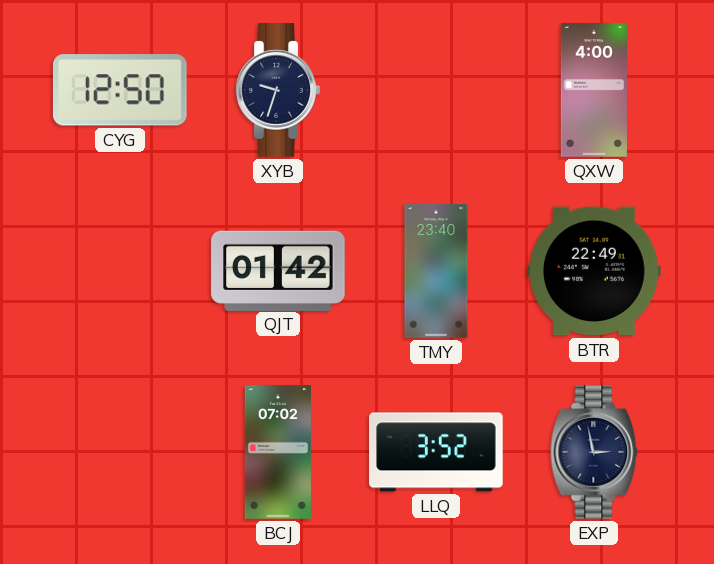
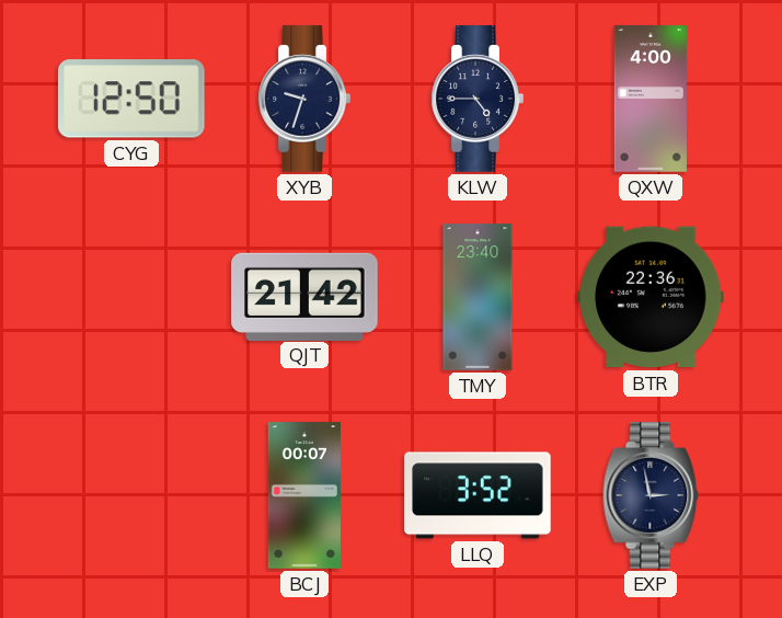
KLW: none -> 4:45 (478, 99)
QJT: 01:42 -> 21:42 (304, 296)
BTR: 22:49 -> 22:36 (651, 297)
BCJ: 07:02 -> 00:07 (304, 495)
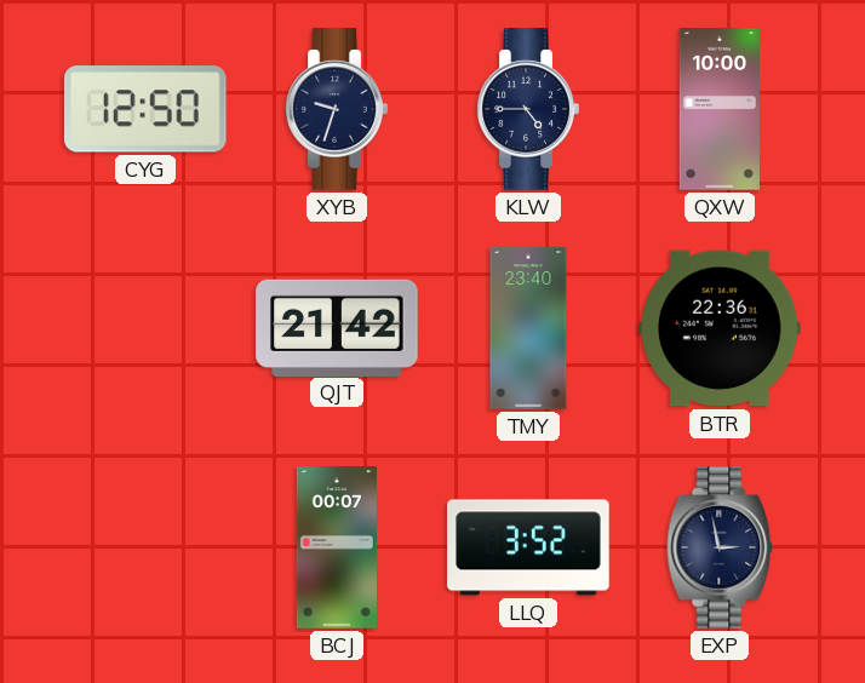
QXW: 4:00 -> 10:00 (720, 109)
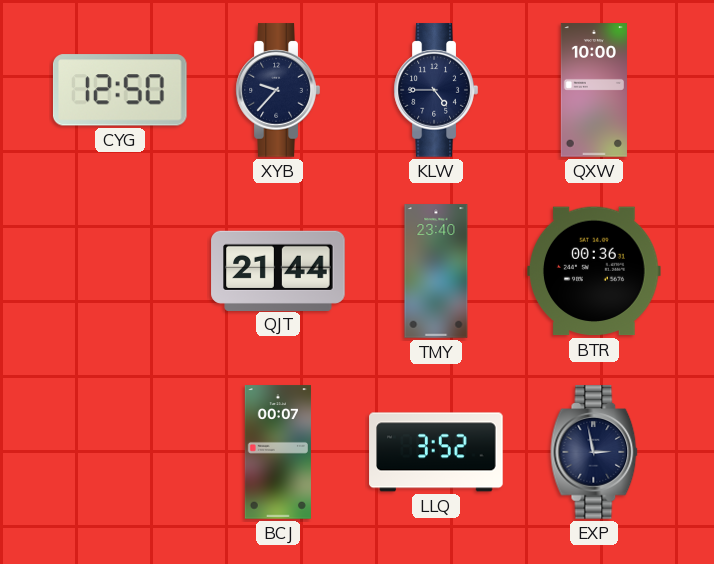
XYB: 9:33 -> 9:37 (278, 90)
QJT: 21:42 -> 21:44 (278, 270)
BTR: 22:36 -> 00:36 (594, 271)
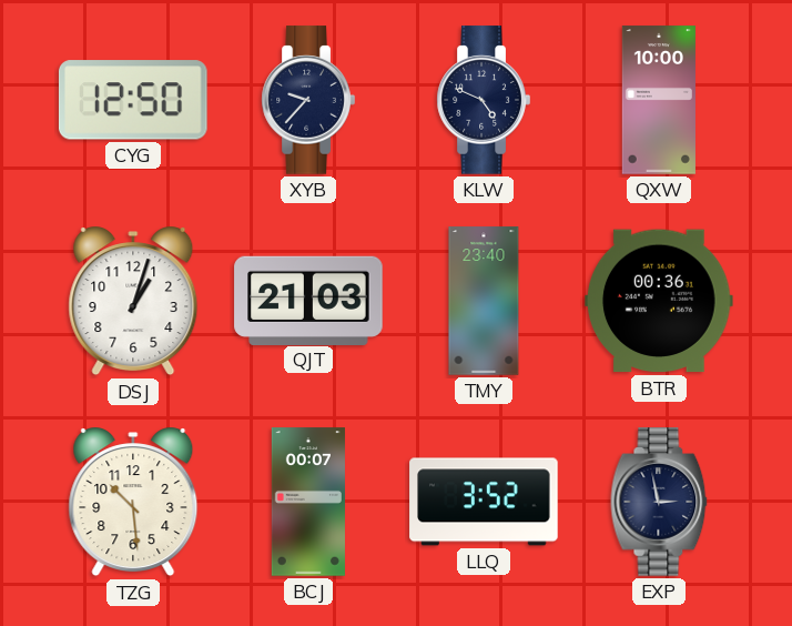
KLW: 4:45 -> 4:49 (484, 100)
DSJ: none -> 1:03 (133, 301)
QJT: 21:44 -> 21:03 (308, 300)
TZG: none -> 10:29 (133, 502)
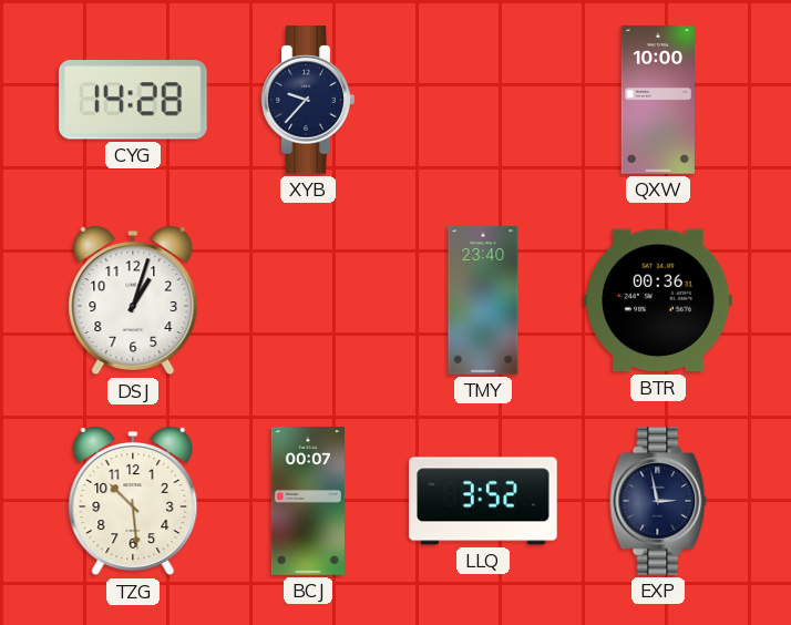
CYG: 12:50 -> 14:28 (133, 100)
KLW: 4:49 -> none (484, 100)
QJT: 21:03 -> none (308, 300)
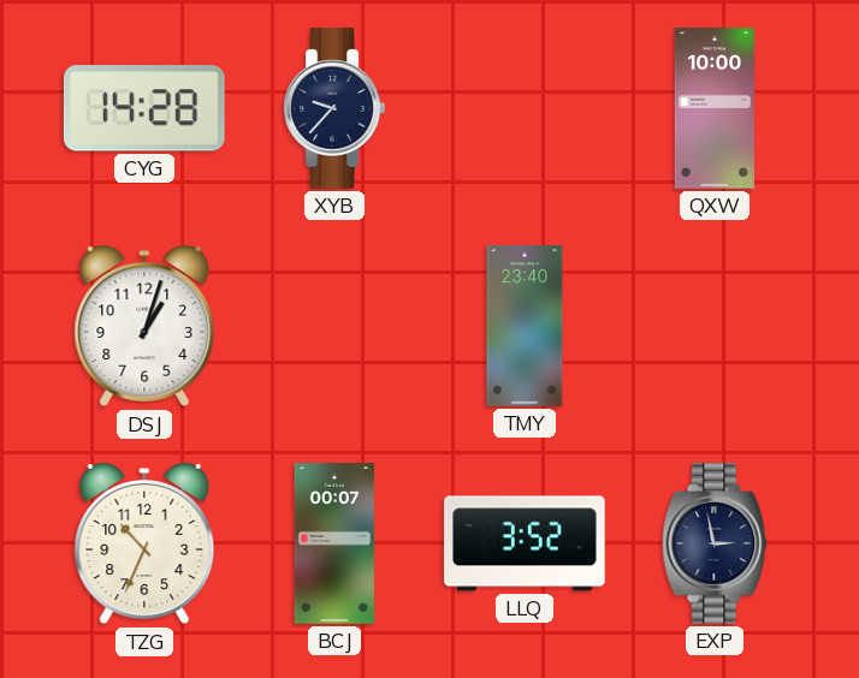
BTR: 00:36 -> none (658, 300)
TZG: 10:29 -> 10:34 (144, 543)
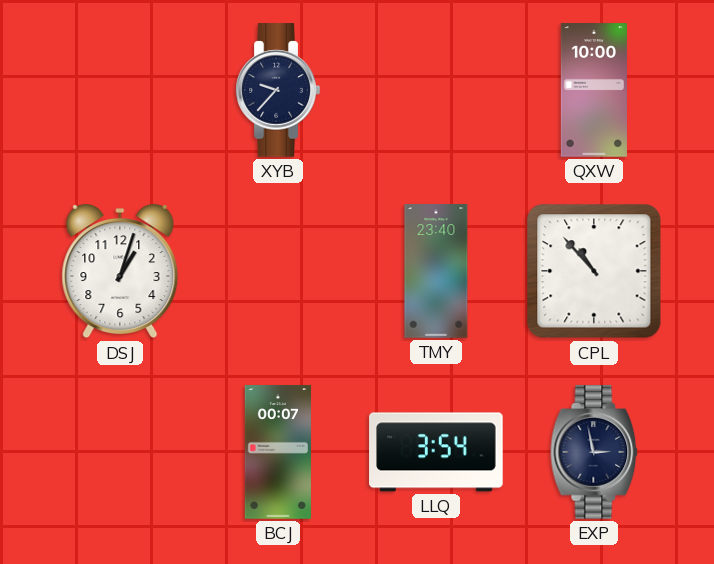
CYG: 14:28 -> none (144, 108)
CPL: none -> 10:53 (594, 271)
TZG: 10:34 -> none (144, 543)
LLQ: 3:52 -> 3:54 (436, 452)
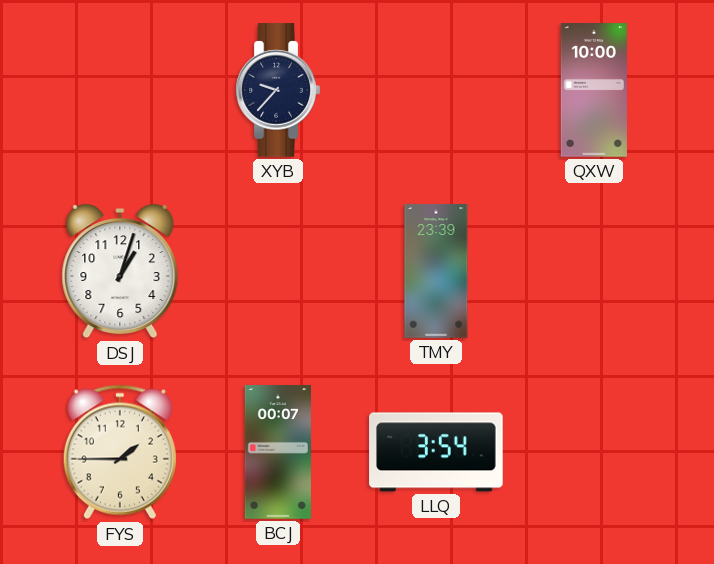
TMY: 23:40 -> 23:39 (436, 271)
CPL: 10:53 -> none (594, 271)
FYS: none -> 1:45 (120, 452)
EXP: 2:58 -> none (594, 452)
